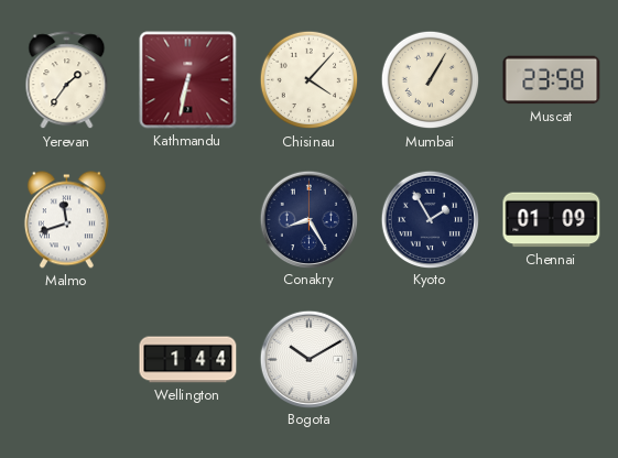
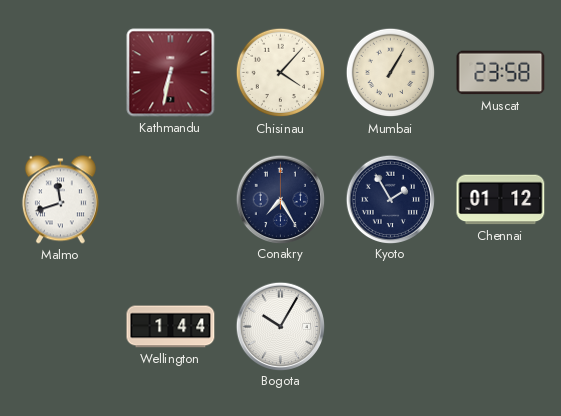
Yerevan: 1:36 -> none (67, 80)
Conakry: 8:25 -> 7:25 (280, 199)
Chennai: 01:09 -> 01:12 (501, 200)
Bogota: 10:10 -> 10:05 (280, 326)
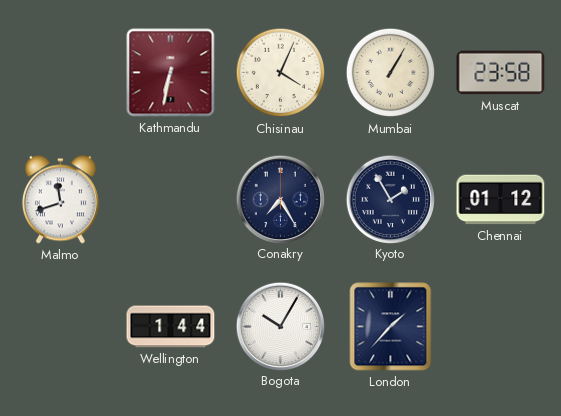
Chisinau: 4:07 -> 4:04 (281, 73)
London: none -> 1:37 (391, 327)
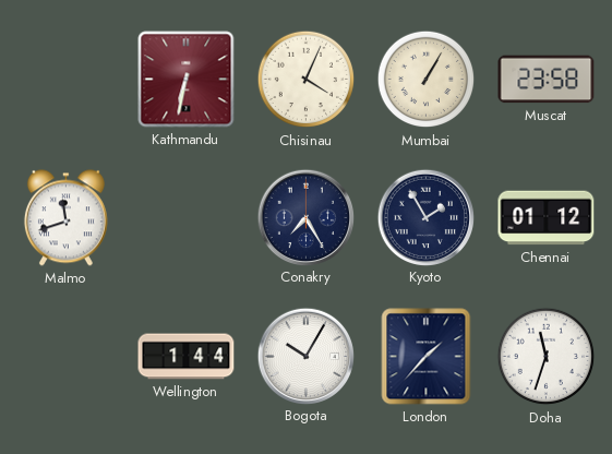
Doha: none -> 11:33 (547, 357)
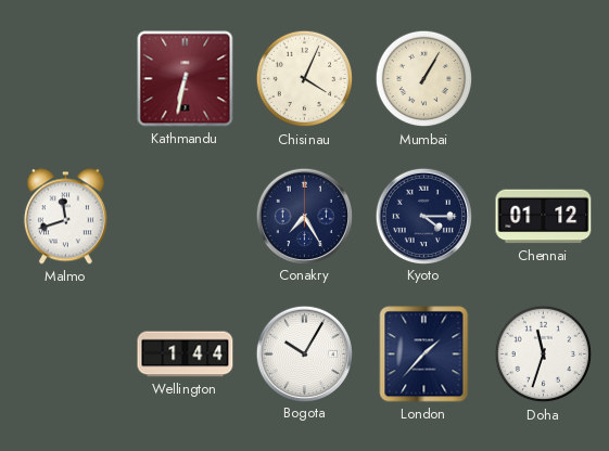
Muscat: 23:58 -> none (547, 80)
Kyoto: 1:55 -> 4:15 (423, 216)
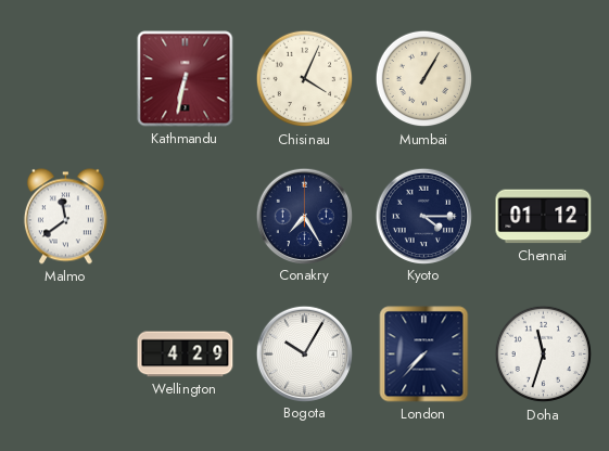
Malmo: 11:42 -> 11:39 (65, 217)
Wellington: 1:44 -> 4:29 (186, 355)
London: 1:37 -> 7:37 (424, 355)
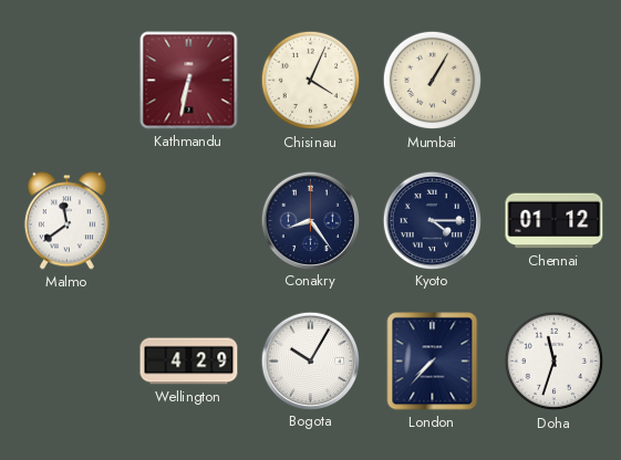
Conakry: 7:25 -> 8:24 (310, 220)
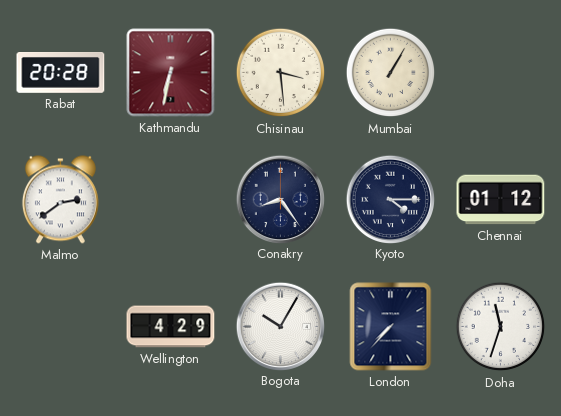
Rabat: none -> 20:28 (61, 73)
Chisinau: 4:04 -> 3:29 (281, 73)
Malmo: 11:39 -> 2:39 (60, 200)
